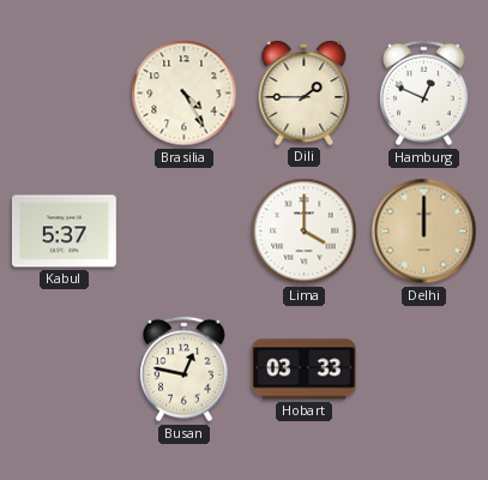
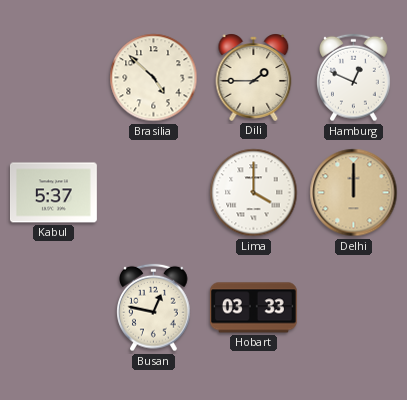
Brasilia: 4:25 -> 4:52 (154, 78)
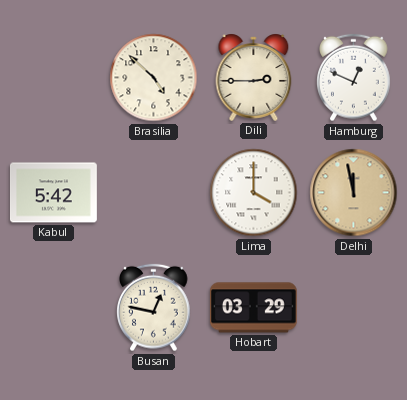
Dili: 1:45 -> 2:45 (254, 77)
Kabul: 5:37 -> 5:42 (53, 193)
Delhi: 12:00 -> 11:58 (354, 193)
Hobart: 03:33 -> 03:29 (253, 308)
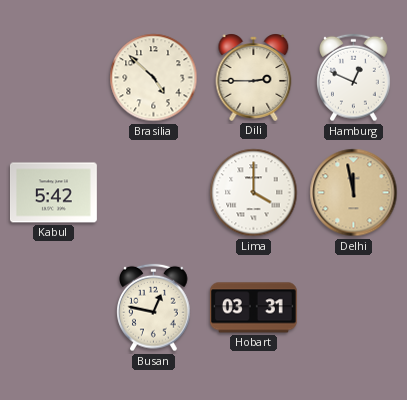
Hobart: 03:29 -> 03:31 (253, 308)
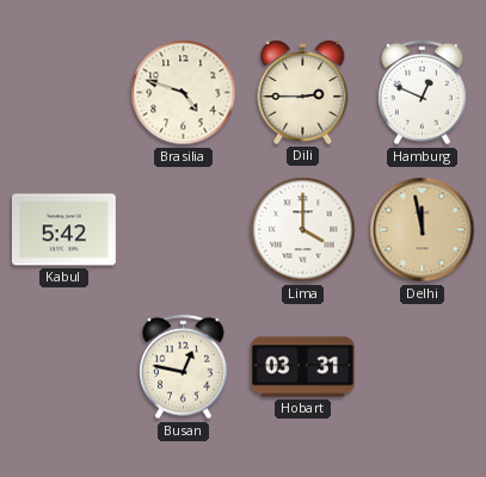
Brasilia: 4:52 -> 4:48 (184, 93)
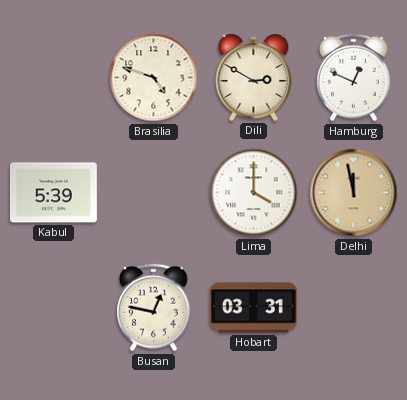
Dili: 2:45 -> 2:50 (254, 77)
Kabul: 5:42 -> 5:39 (53, 193)
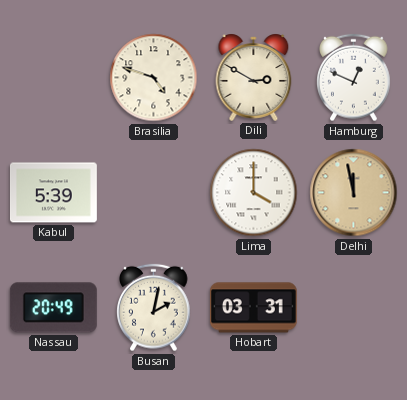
Nassau: none -> 20:49 (53, 308)
Busan: 12:47 -> 2:02 (154, 308)
